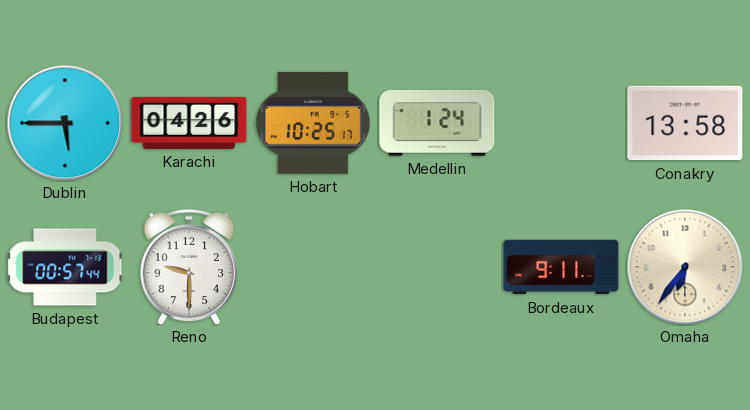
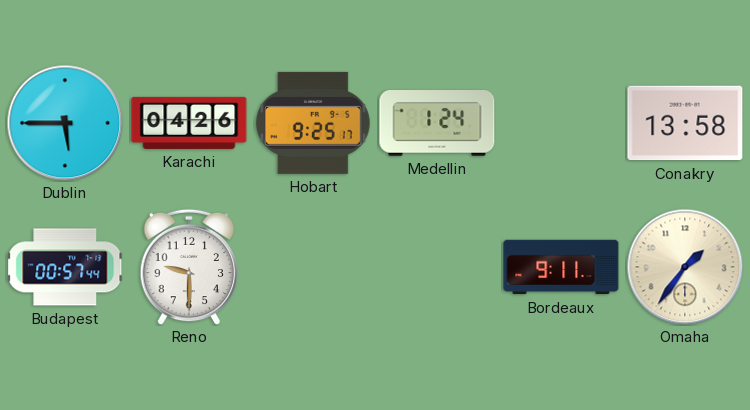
Hobart: 10:25 -> 9:25 (314, 123)
Omaha: 6:36 -> 1:36 (685, 267)
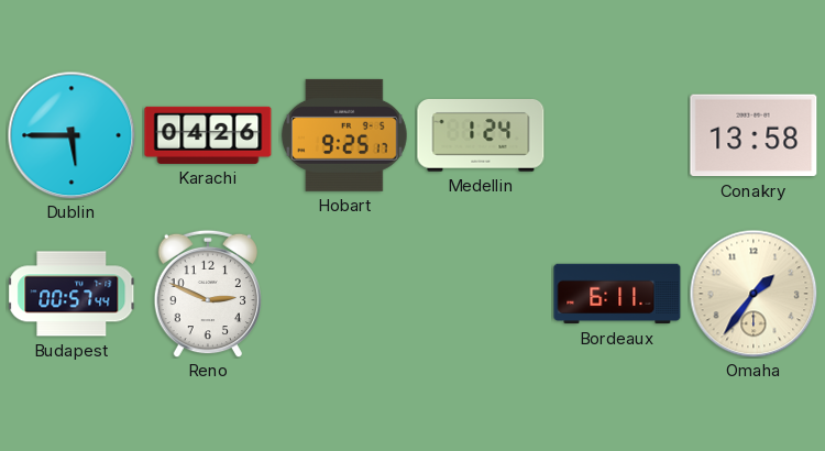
Reno: 9:30 -> 2:49 (207, 294)
Bordeaux: 9:11 -> 6:11 (617, 294)
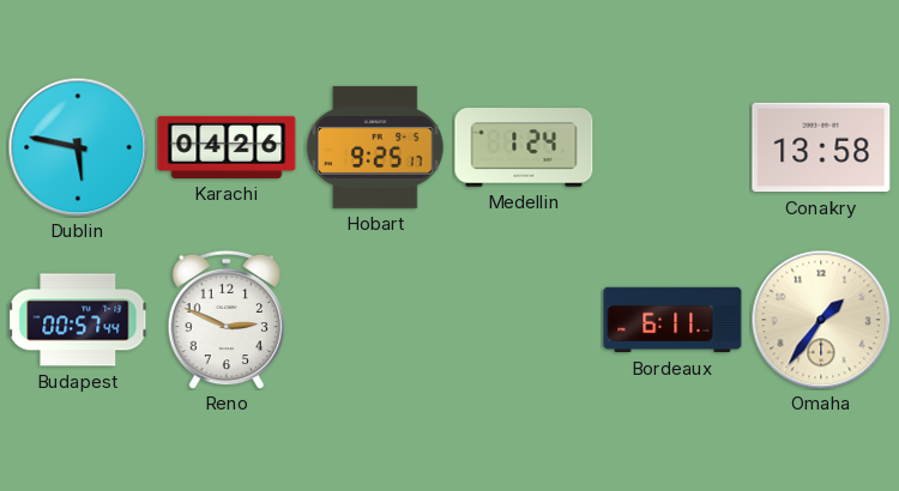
Dublin: 5:45 -> 5:47 (78, 147)
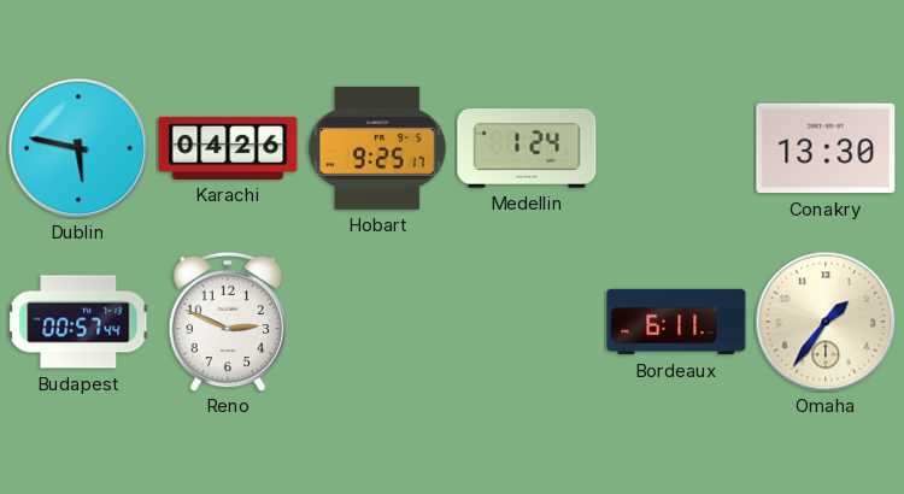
Conakry: 13:58 -> 13:30 (826, 148)
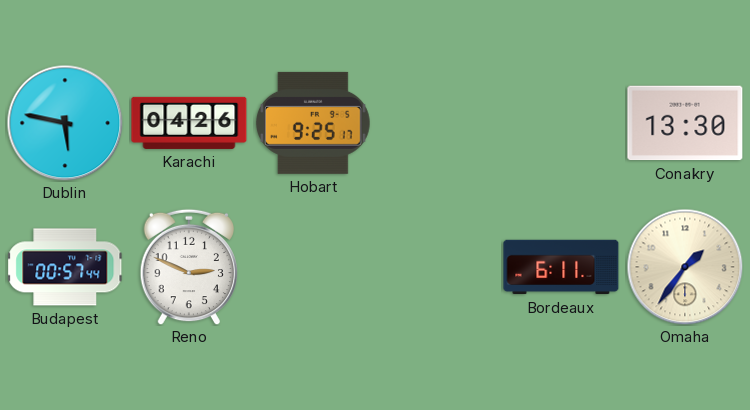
Medellin: 1:24 -> none (527, 149)
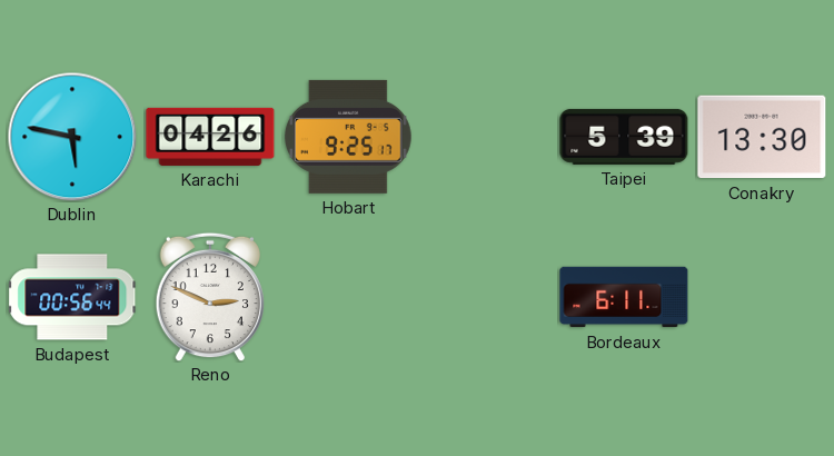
Taipei: none -> 5:39 (624, 137)
Budapest: 00:57 -> 00:56 (72, 297)
Omaha: 1:36 -> none (685, 267)
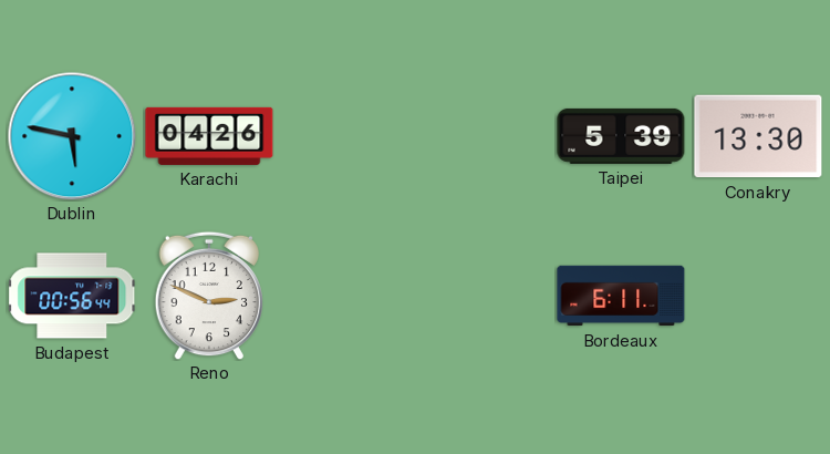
Hobart: 9:25 -> none (349, 137)
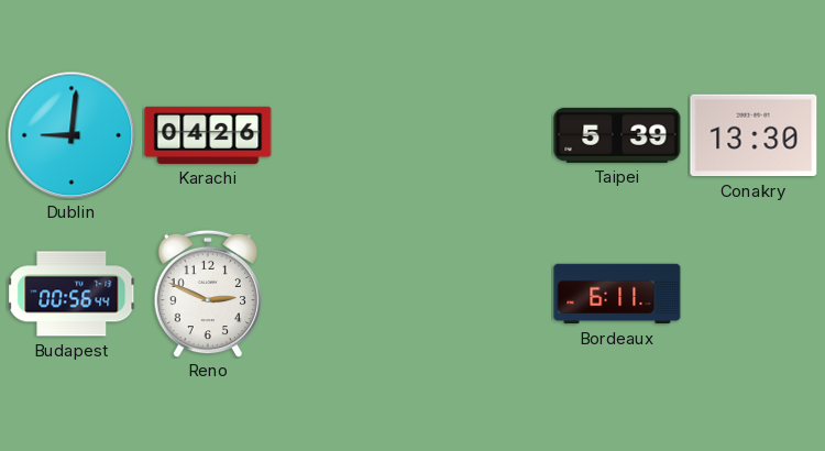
Dublin: 5:47 -> 9:01 (71, 135)
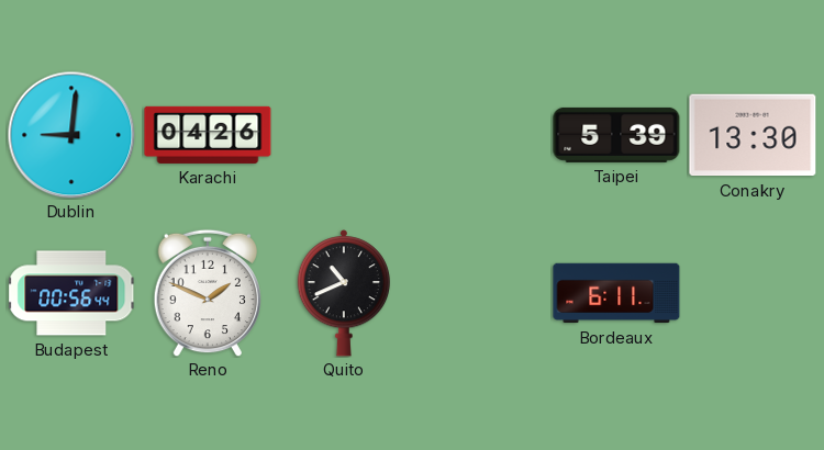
Reno: 2:49 -> 1:49 (207, 293)
Quito: none -> 10:41 (343, 293)
